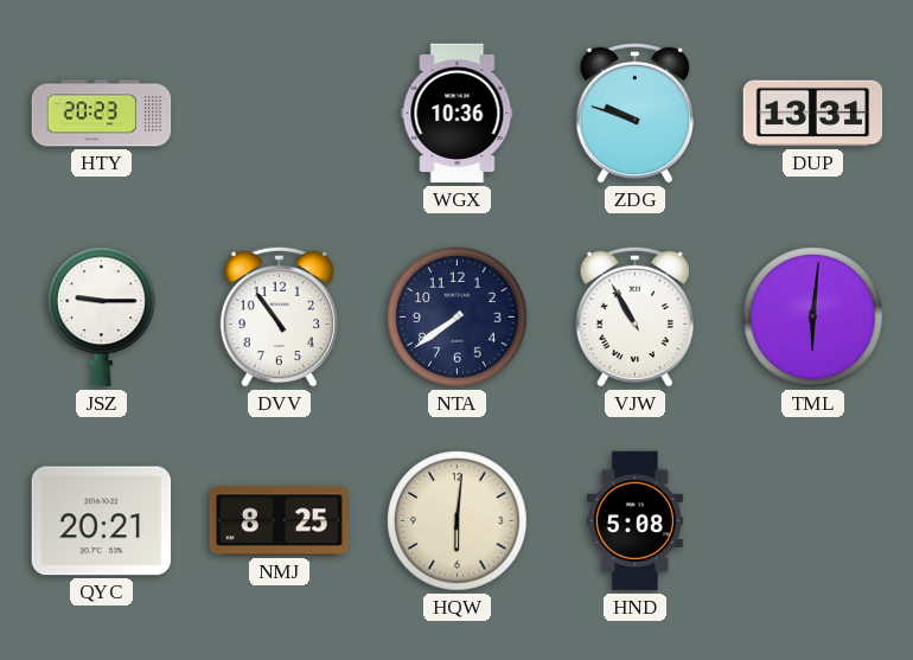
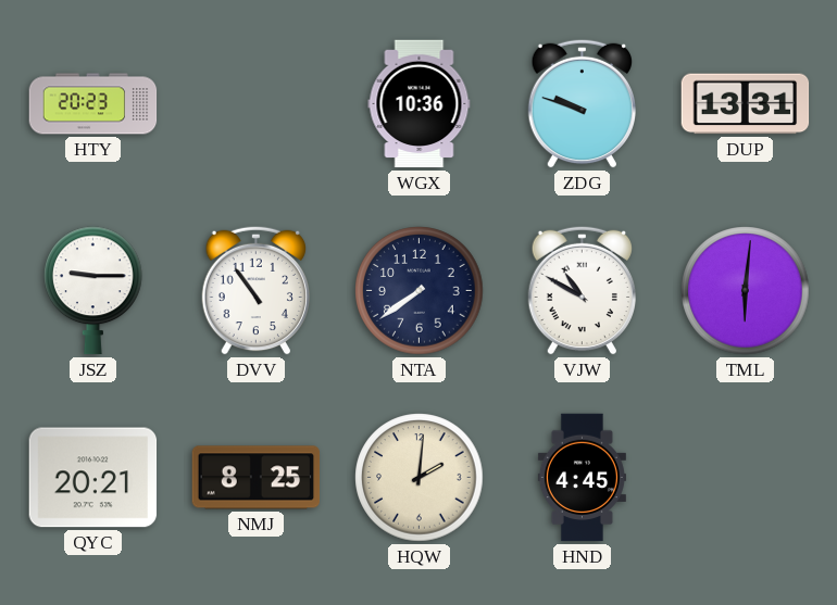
VJW: 10:55 -> 10:50 (582, 290)
HQW: 6:01 -> 2:01 (420, 478)
HND: 5:08 -> 4:45 (582, 478)
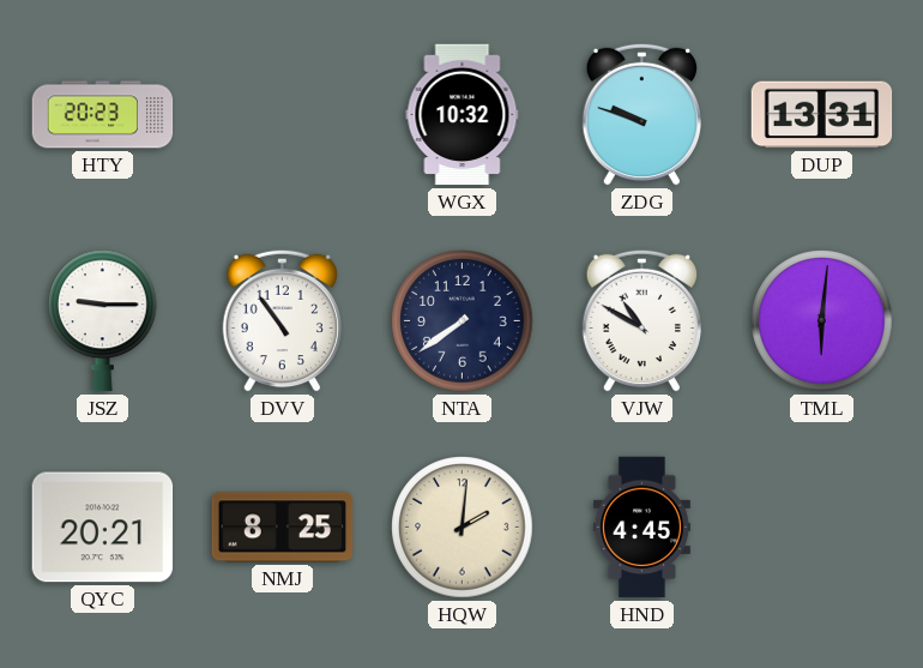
WGX: 10:36 -> 10:32 (463, 115)
